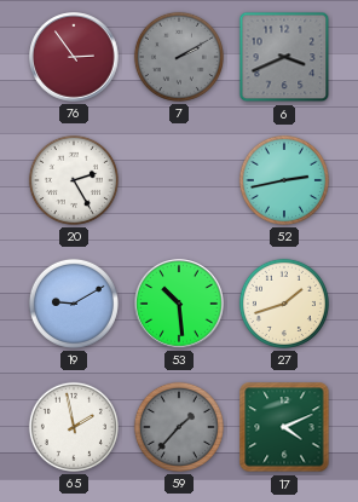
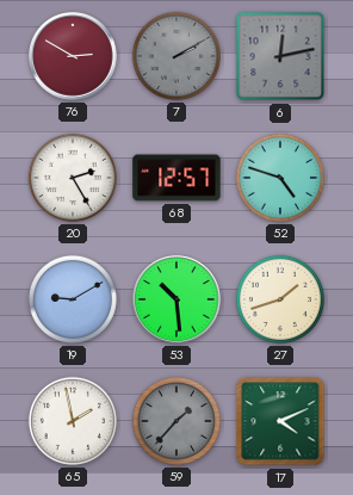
76: 2:54 -> 2:50 (73, 56)
6: 3:41 -> 12:13 (280, 56)
68: none -> 12:57 (176, 178)
52: 2:43 -> 4:48 (280, 178)
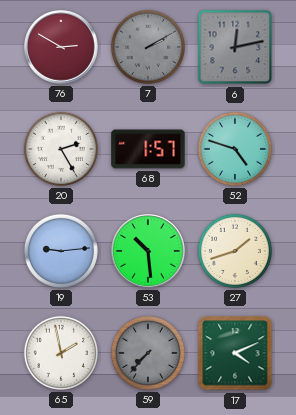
68: 12:57 -> 1:57 (148, 149)
19: 9:10 -> 9:14 (61, 251)
59: 1:37 -> 7:37 (148, 353)
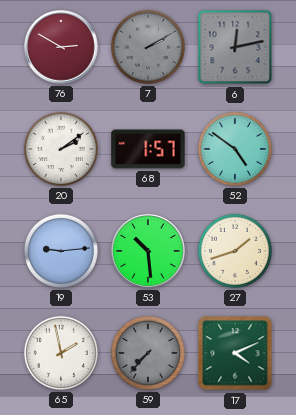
20: 2:25 -> 2:09 (61, 149)
52: 4:48 -> 4:51 (235, 149)
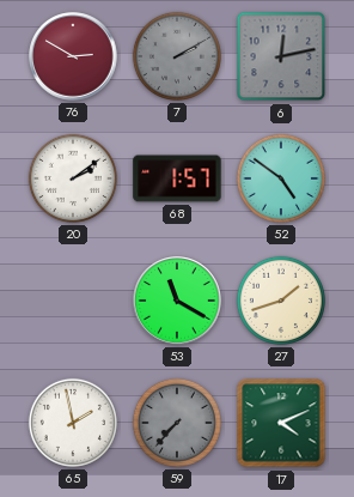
19: 9:14 -> none (61, 251)
53: 10:29 -> 11:20 (177, 301)
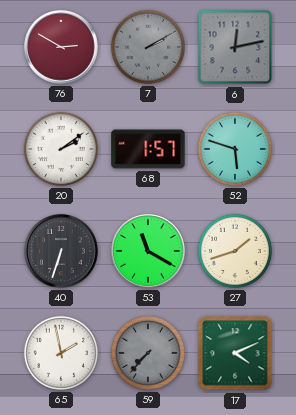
52: 4:51 -> 5:48 (235, 149)
40: none -> 6:33 (61, 251)
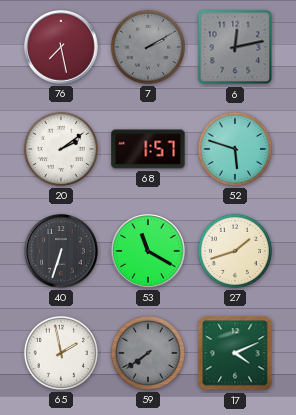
76: 2:50 -> 7:28 (61, 47)
59: 7:37 -> 7:39 (148, 353)
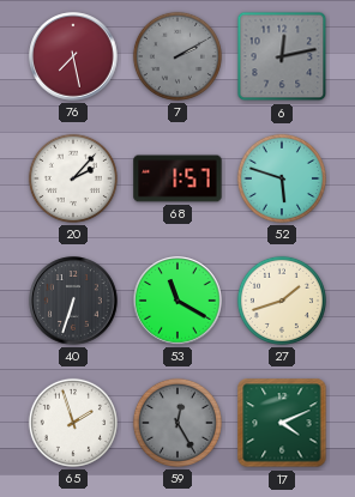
20: 2:09 -> 2:07 (73, 178)
65: 1:58 -> 1:57 (73, 423)
59: 7:39 -> 12:25 (177, 423)
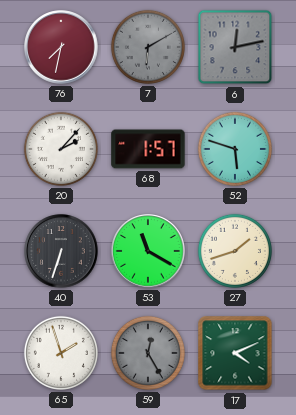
76: 7:28 -> 7:32 (61, 47)
7: 2:10 -> 6:10 (148, 47)
